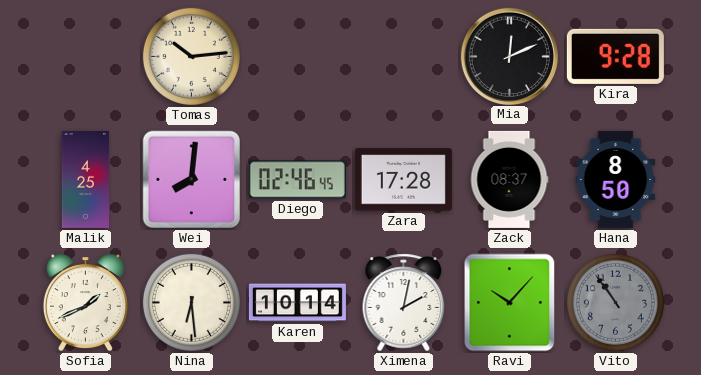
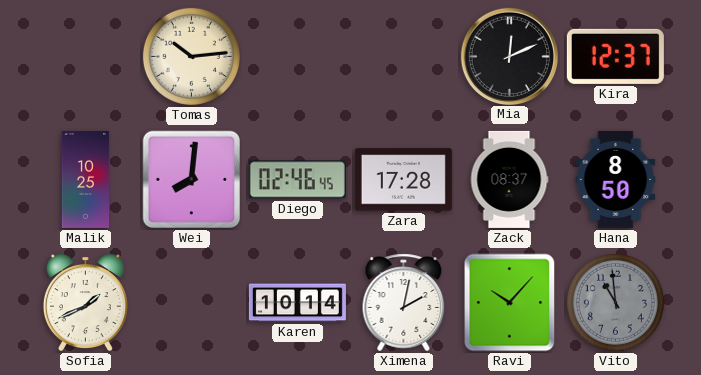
Kira: 9:28 -> 12:37 (615, 56)
Malik: 4:25 -> 10:25 (86, 179)
Nina: 6:29 -> none (191, 302)
Vito: 10:54 -> 10:59 (615, 302)
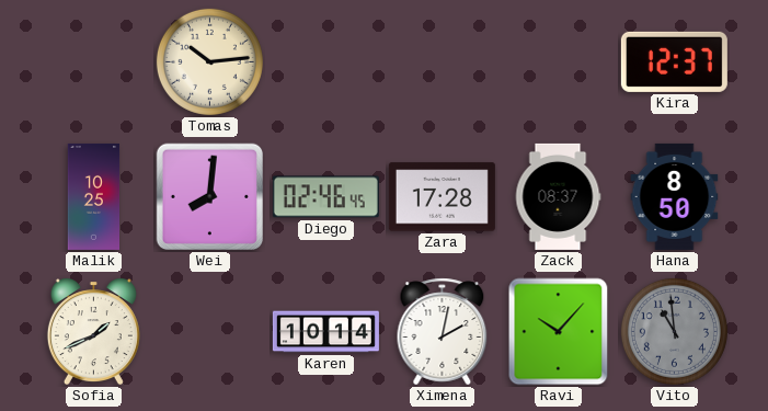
Mia: 12:11 -> none (509, 56)
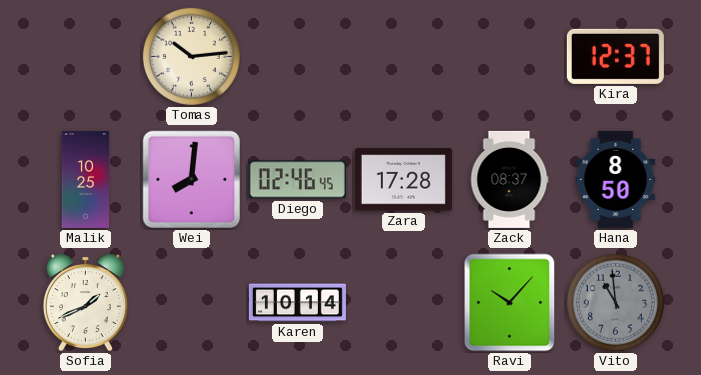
Ximena: 2:02 -> none (443, 332)
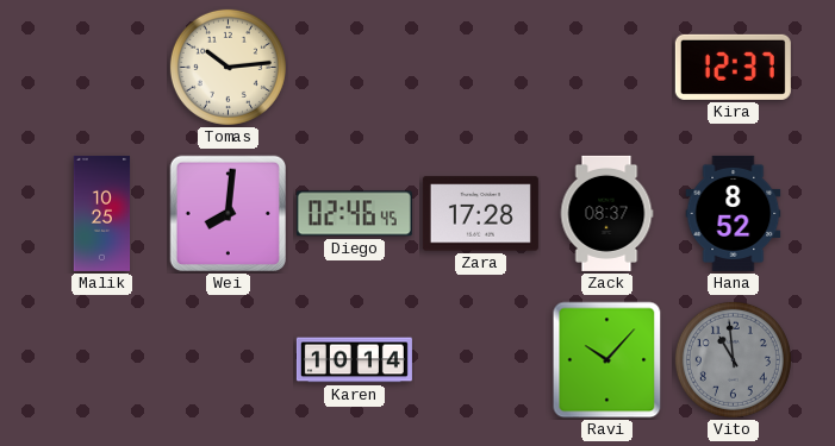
Hana: 8:50 -> 8:52 (734, 213)
Sofia: 1:41 -> none (85, 303)
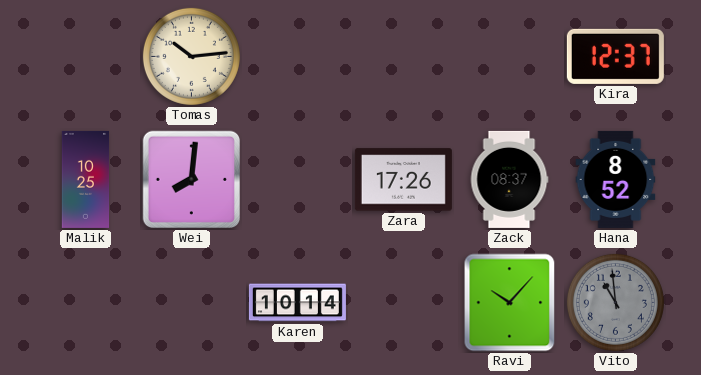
Diego: 02:46 -> none (354, 214)
Zara: 17:28 -> 17:26 (403, 180)
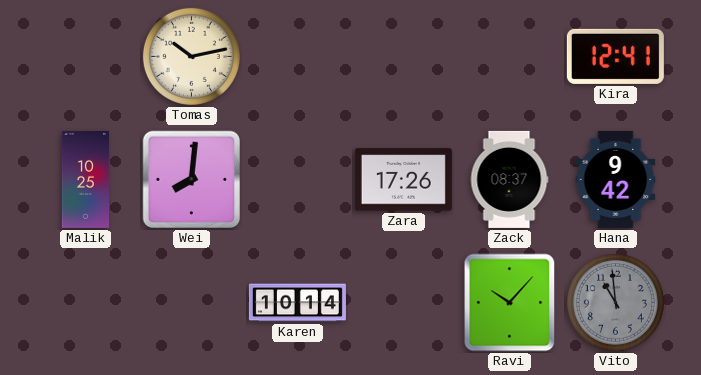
Tomas: 10:14 -> 10:13 (191, 56)
Kira: 12:37 -> 12:41 (615, 56)
Hana: 8:52 -> 9:42 (616, 179)
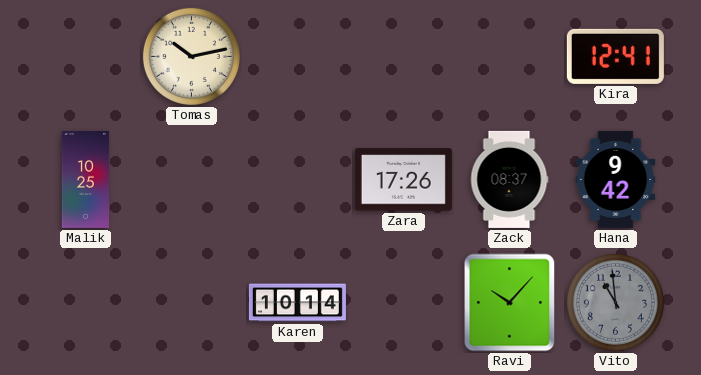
Wei: 8:01 -> none (191, 180)
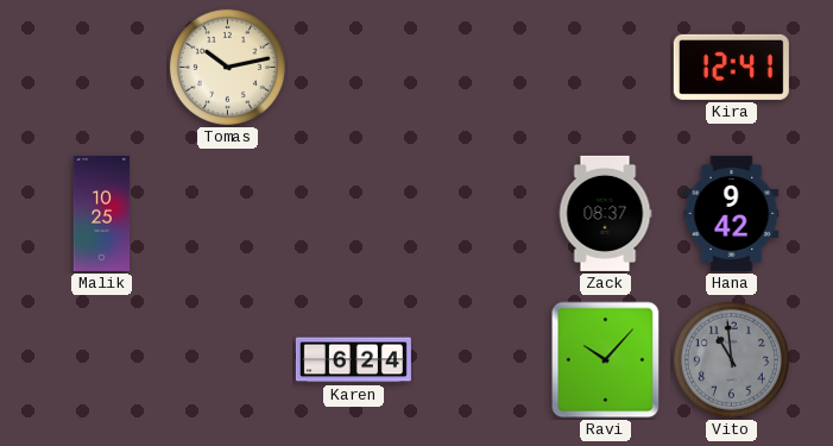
Zara: 17:26 -> none (403, 180)
Karen: 10:14 -> 6:24 (353, 360)
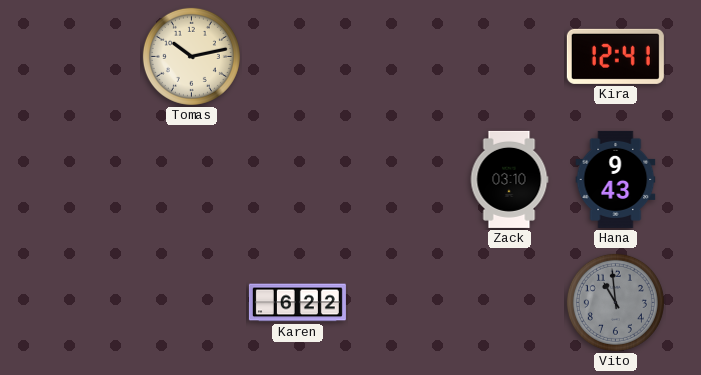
Malik: 10:25 -> none (102, 213)
Zack: 08:37 -> 03:10 (509, 179)
Hana: 9:42 -> 9:43 (616, 179)
Karen: 6:24 -> 6:22 (297, 303)
Ravi: 10:07 -> none (606, 360)
